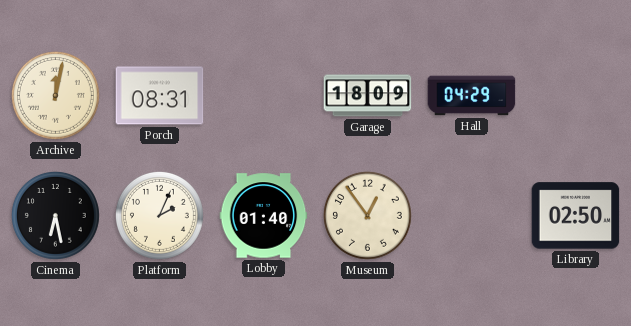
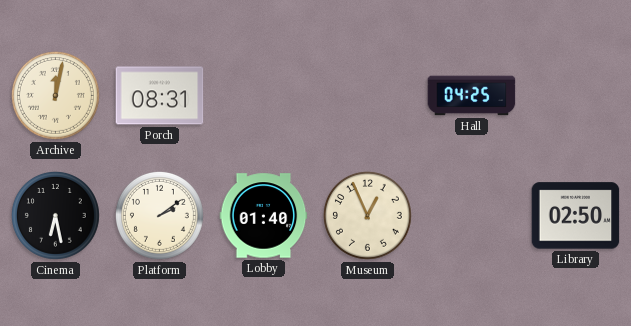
Garage: 18:09 -> none (368, 96)
Hall: 04:29 -> 04:25 (472, 96)
Platform: 2:04 -> 2:09 (159, 215)
Museum: 12:54 -> 12:56 (367, 215)
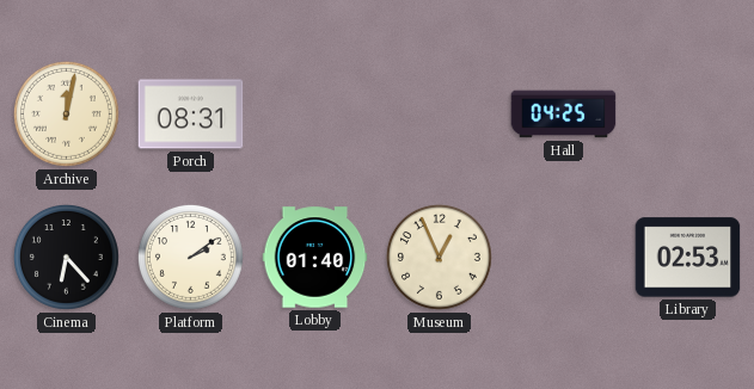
Cinema: 6:28 -> 6:23 (66, 257)
Library: 02:50 -> 02:53 (688, 258)
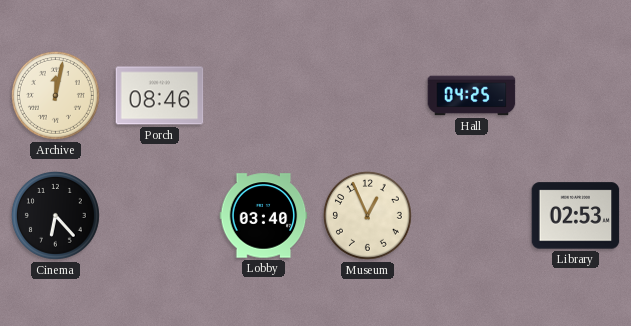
Porch: 08:31 -> 08:46 (160, 96)
Platform: 2:09 -> none (190, 257)
Lobby: 01:40 -> 03:40 (264, 216)
